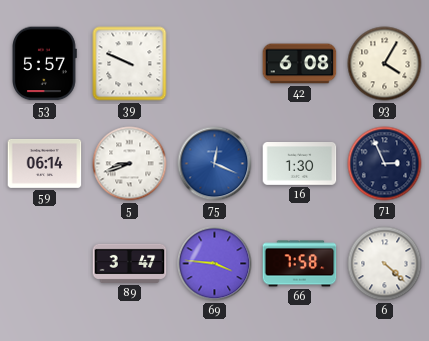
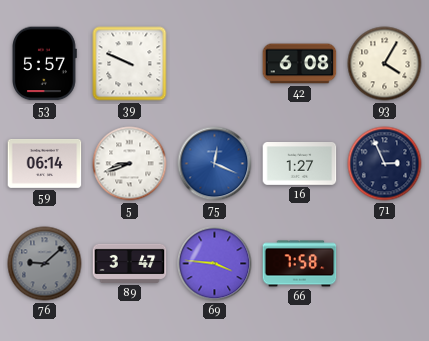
16: 1:30 -> 1:27 (300, 164)
76: none -> 9:08 (45, 264)
6: 4:22 -> none (385, 264)
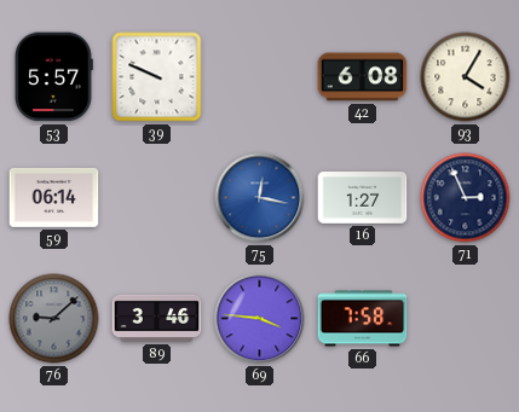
5: 8:42 -> none (130, 164)
75: 12:19 -> 12:17 (260, 198)
89: 3:47 -> 3:46 (157, 318)
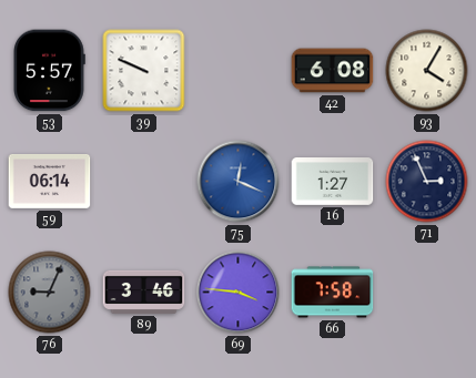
75: 12:17 -> 12:19 (239, 182)
76: 9:08 -> 9:04 (50, 293)
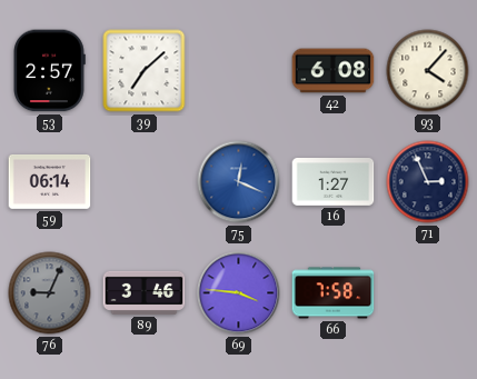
53: 5:57 -> 2:57 (49, 71)
39: 9:49 -> 7:08 (145, 71)
93: 4:05 -> 4:07 (428, 71)
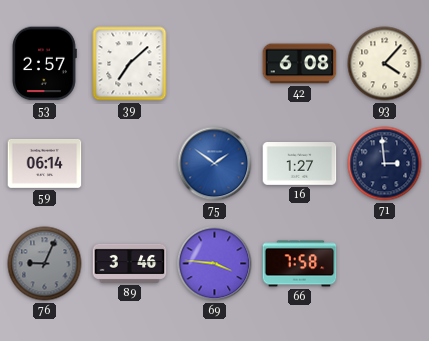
75: 12:19 -> 1:51 (215, 164)
71: 2:56 -> 2:59 (385, 164)
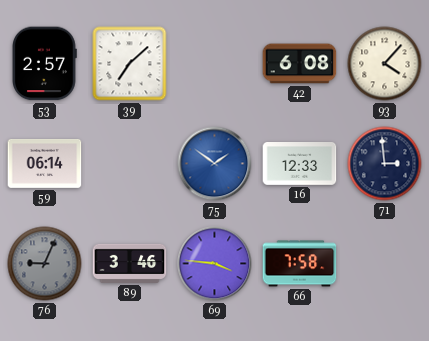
16: 1:27 -> 12:33 (300, 164)
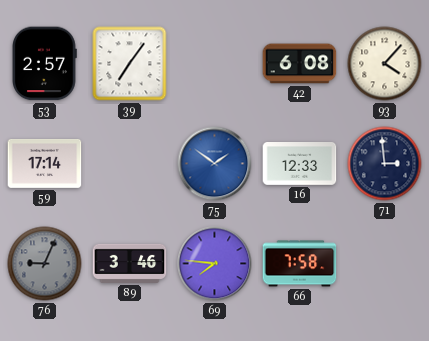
39: 7:08 -> 7:06 (130, 64)
59: 06:14 -> 17:14 (45, 164)
69: 3:46 -> 7:46 (215, 264)
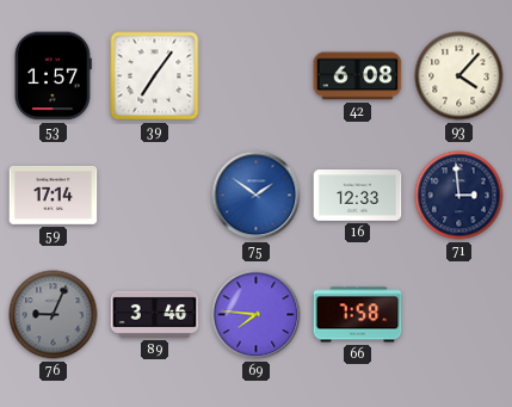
53: 2:57 -> 1:57 (53, 76)
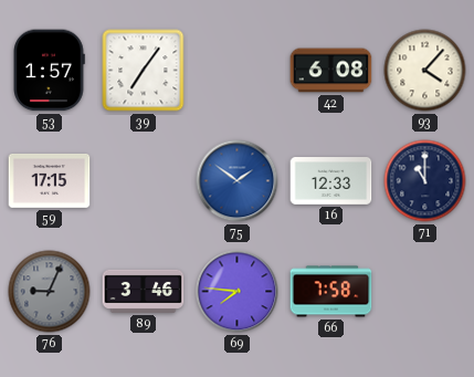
59: 17:14 -> 17:15 (50, 181)
71: 2:59 -> 11:00 (425, 181)
